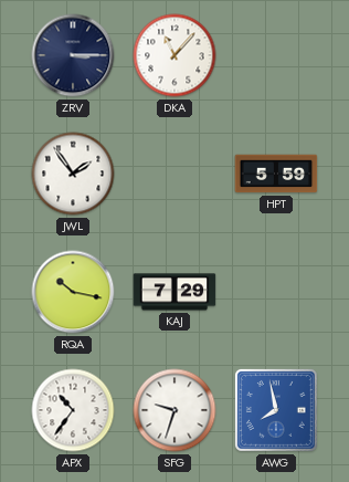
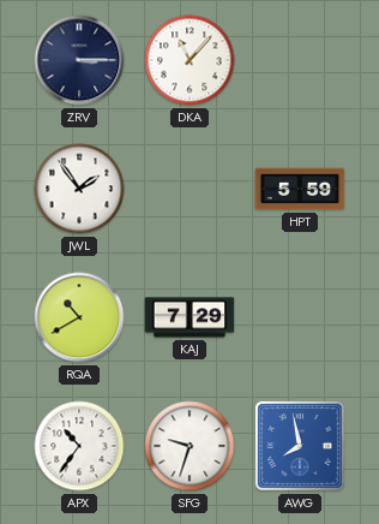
RQA: 10:17 -> 10:40 (79, 317)
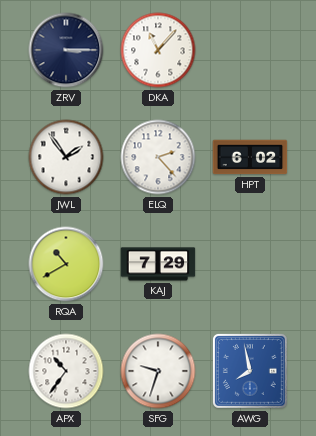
ELQ: none -> 2:23 (158, 157)
HPT: 5:59 -> 6:02 (250, 157)
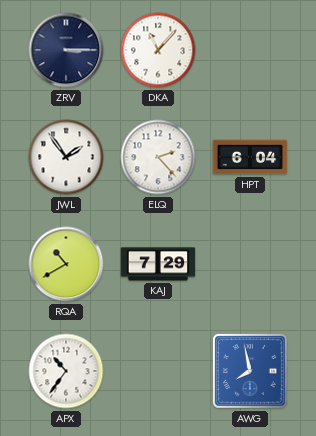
HPT: 6:02 -> 6:04 (250, 157)
SFG: 9:33 -> none (158, 371)
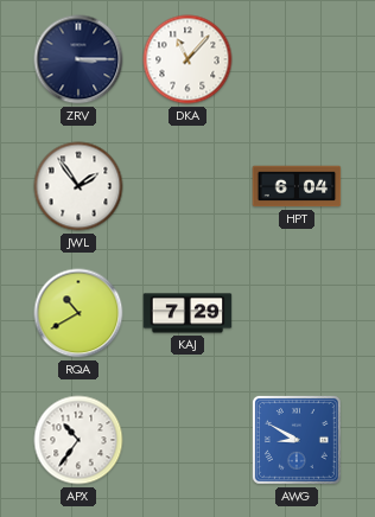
ELQ: 2:23 -> none (158, 157)
AWG: 7:58 -> 8:50 (297, 440)
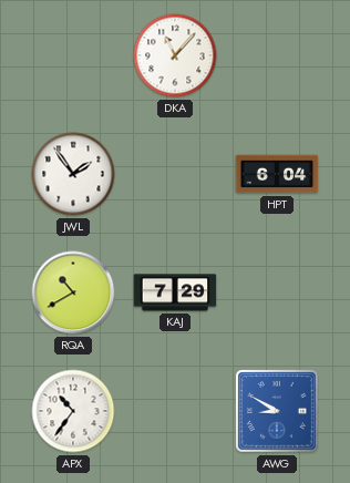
ZRV: 3:15 -> none (78, 59)
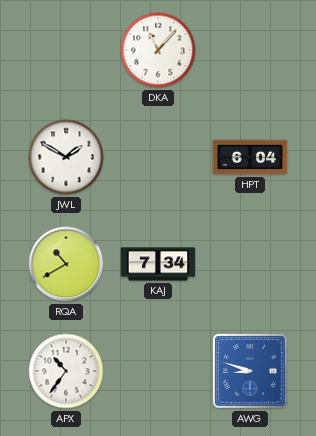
JWL: 1:54 -> 1:50 (66, 157)
KAJ: 7:29 -> 7:34 (158, 264)
AWG: 8:50 -> 8:48 (250, 371)
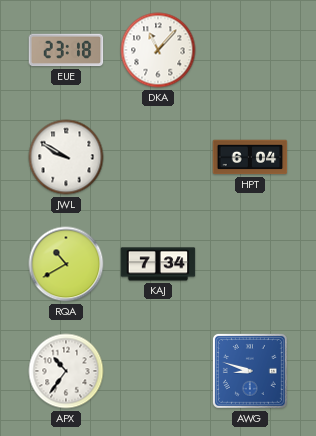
EUE: none -> 23:18 (66, 50)
JWL: 1:50 -> 9:50 (66, 157)
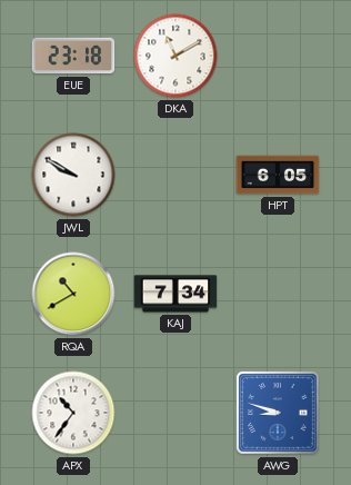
DKA: 11:07 -> 11:10 (175, 56)
HPT: 6:04 -> 6:05 (278, 175)
